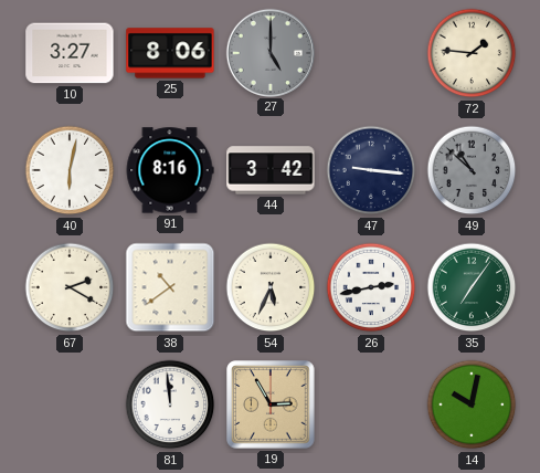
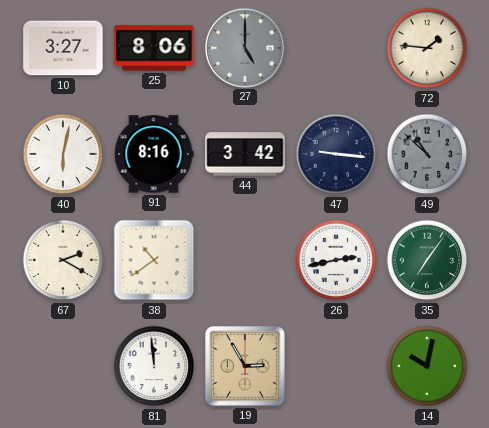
54: 5:34 -> none (271, 287)
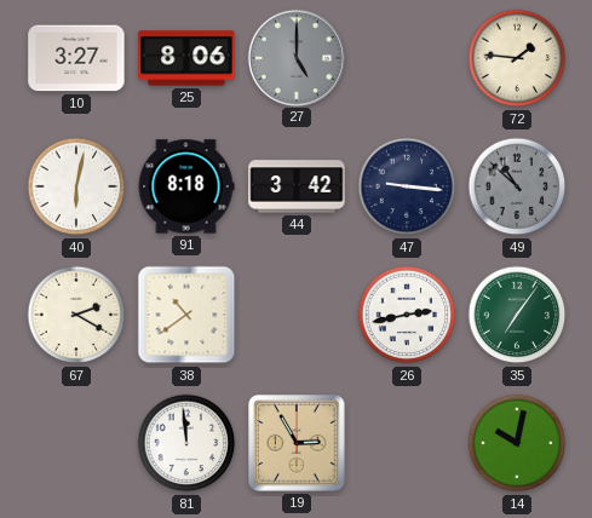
91: 8:16 -> 8:18 (186, 186)
